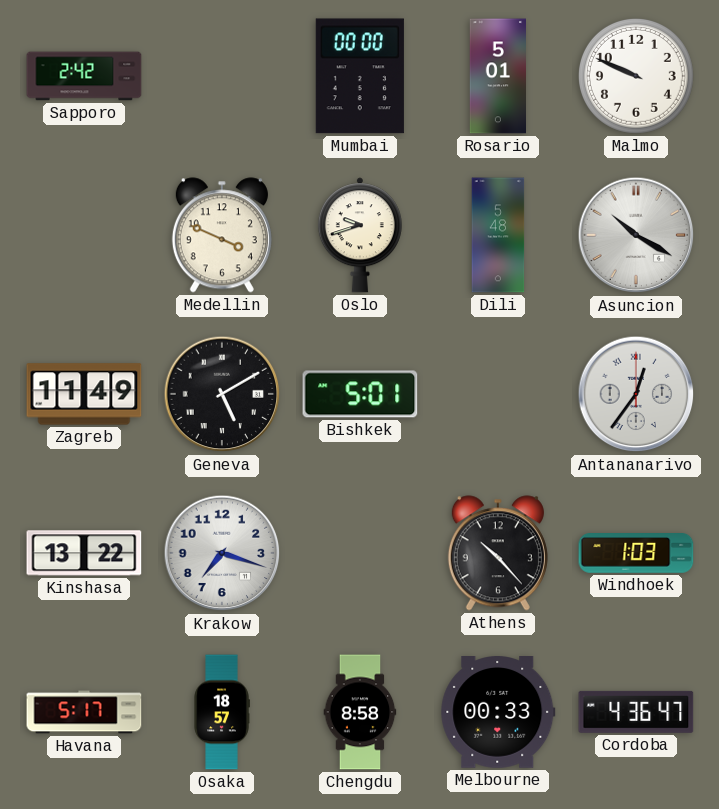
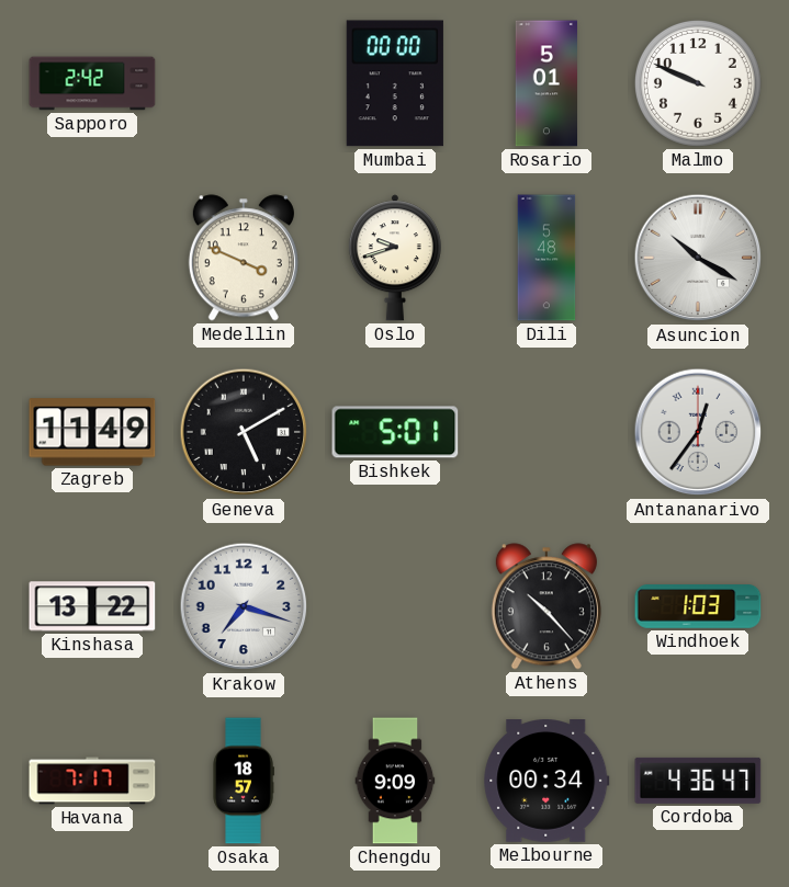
Havana: 5:17 -> 7:17 (92, 781)
Chengdu: 8:58 -> 9:09 (395, 781)
Melbourne: 00:33 -> 00:34 (546, 782)
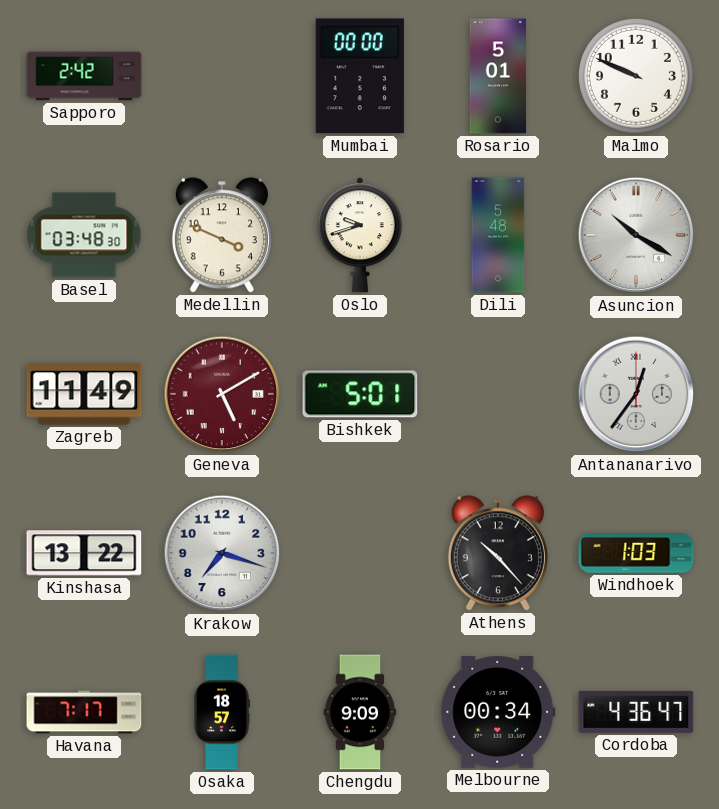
Basel: none -> 03:48 (84, 235)
Geneva dial: black -> burgundy (222, 394)
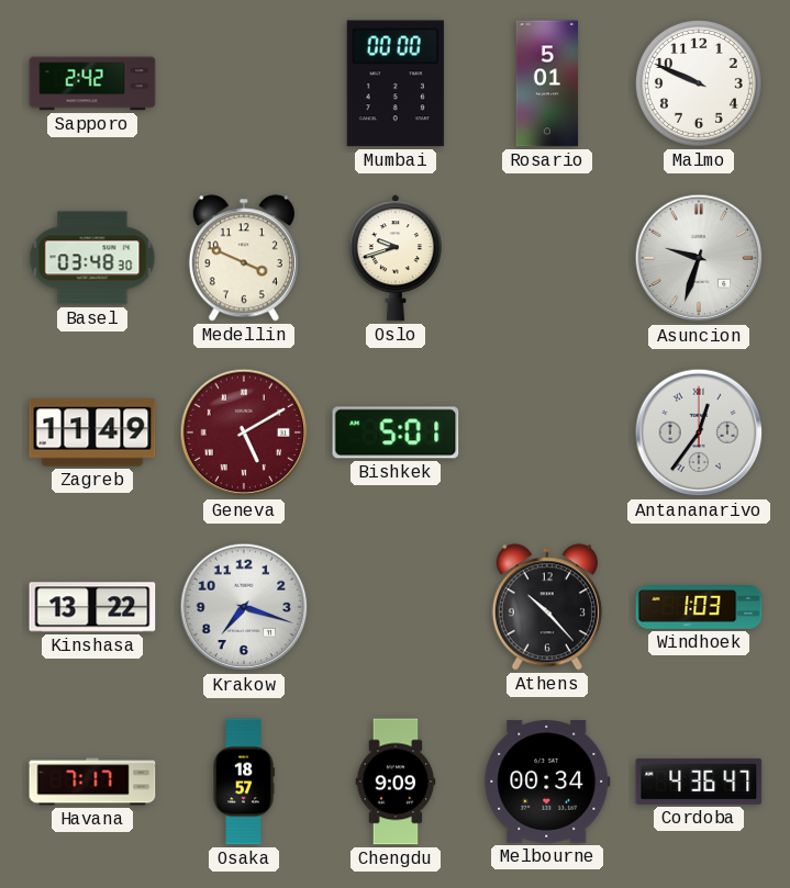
Dili: 5:48 -> none (498, 235)
Asuncion: 10:20 -> 9:33 (699, 258)
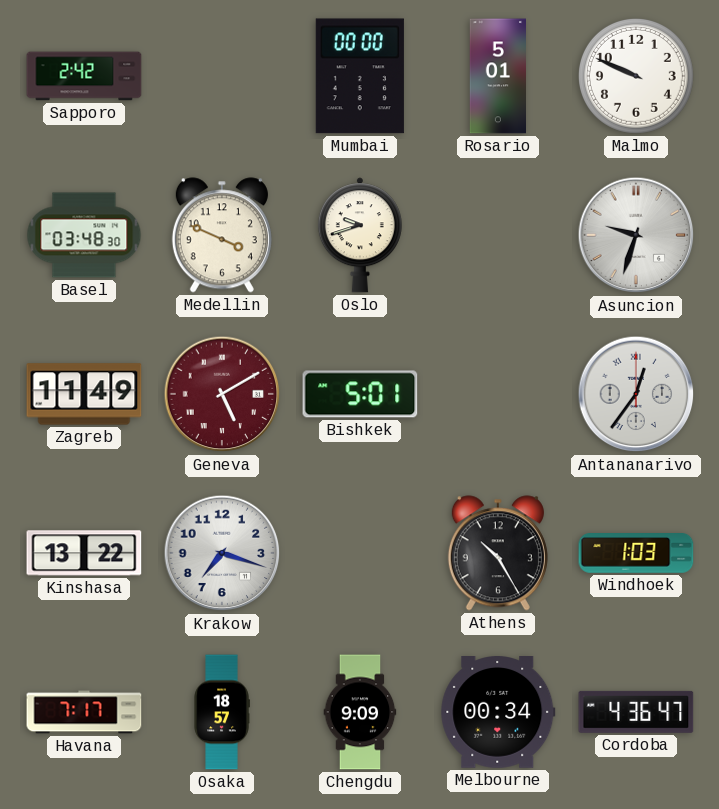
Athens: 10:23 -> 10:25 (498, 553)
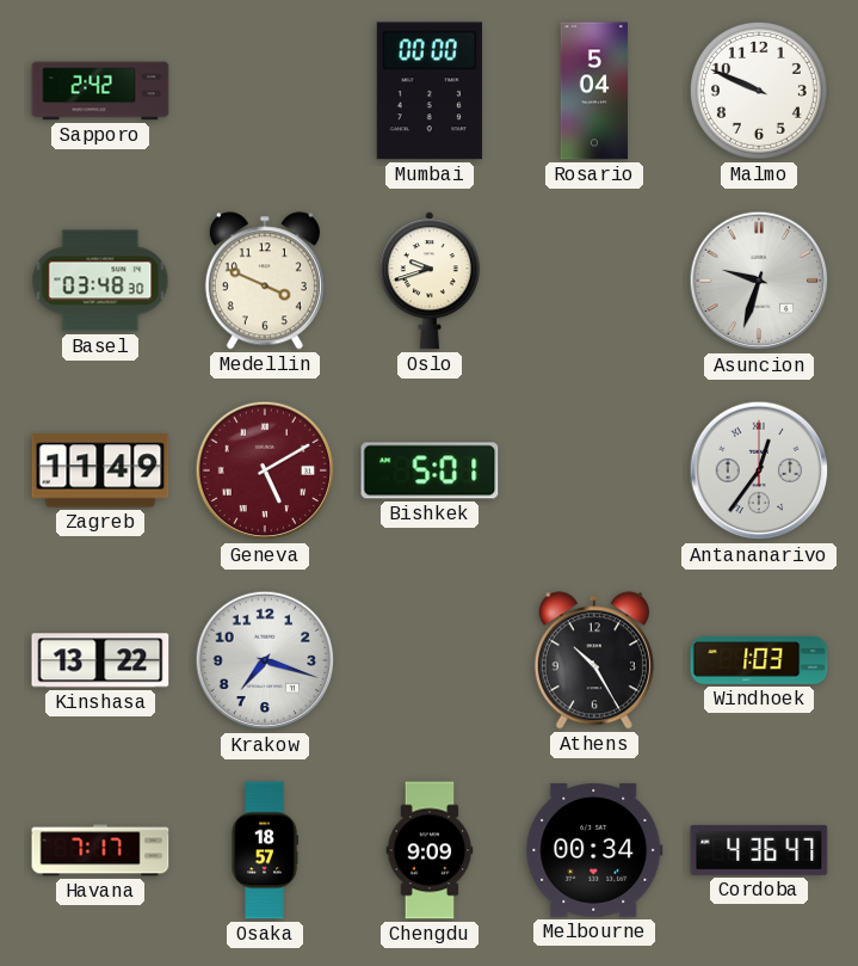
Rosario: 5:01 -> 5:04 (594, 91)
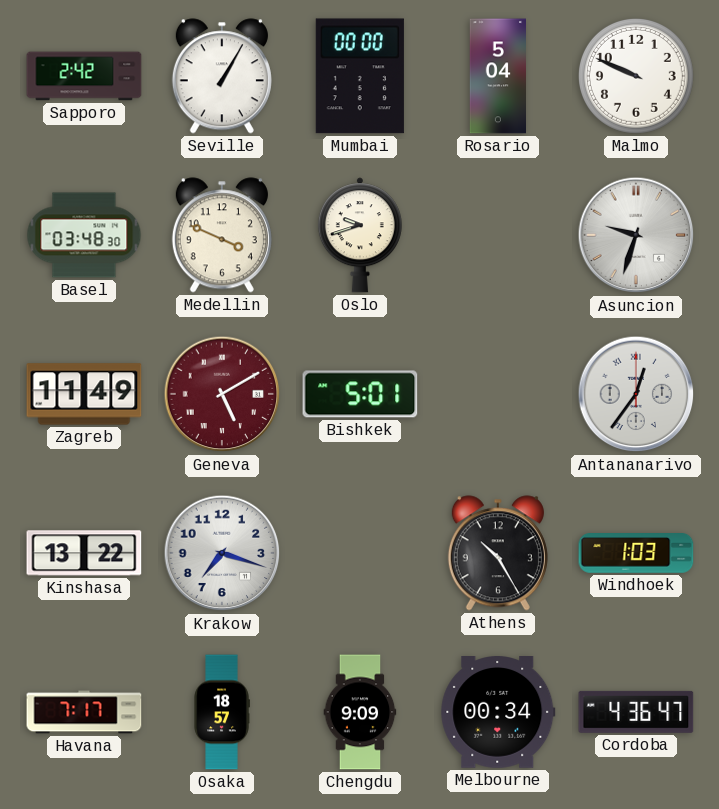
Seville: none -> 1:05 (222, 76)
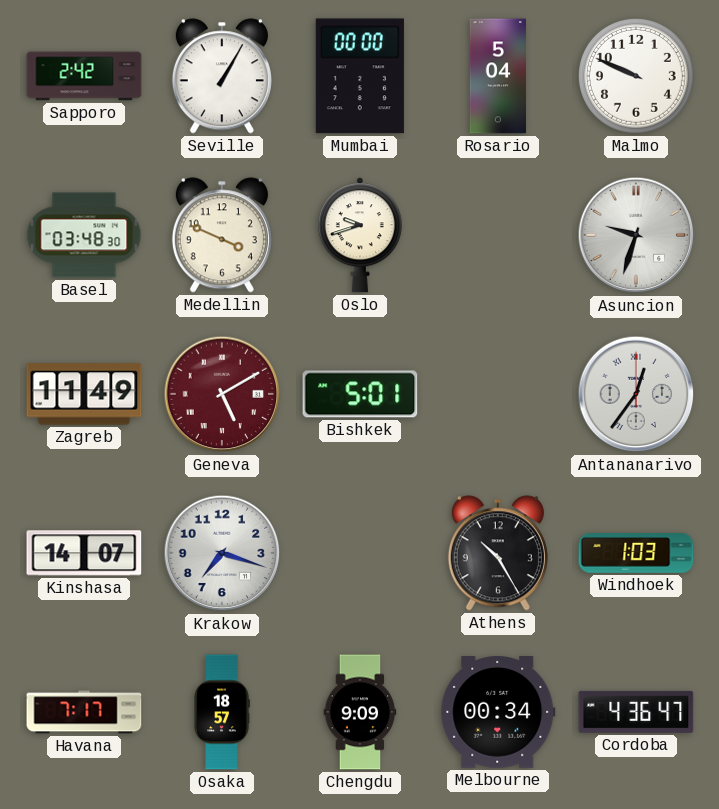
Kinshasa: 13:22 -> 14:07 (84, 553)
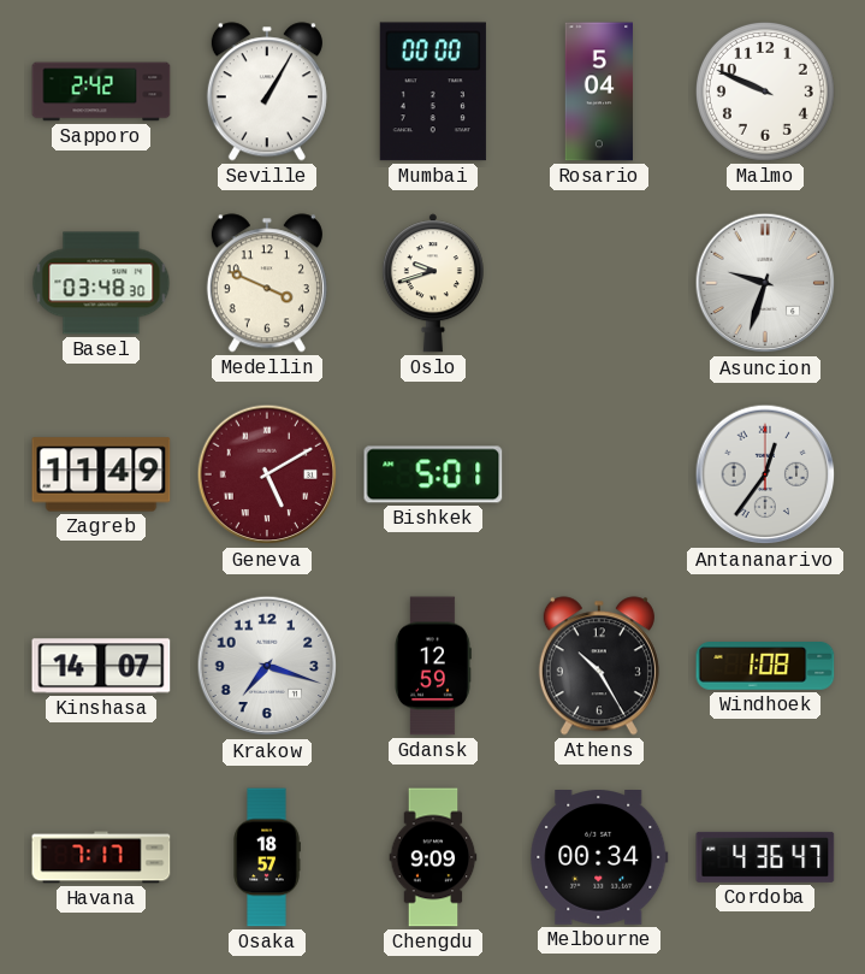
Gdansk: none -> 12:59 (433, 666)
Windhoek: 1:03 -> 1:08 (765, 667)
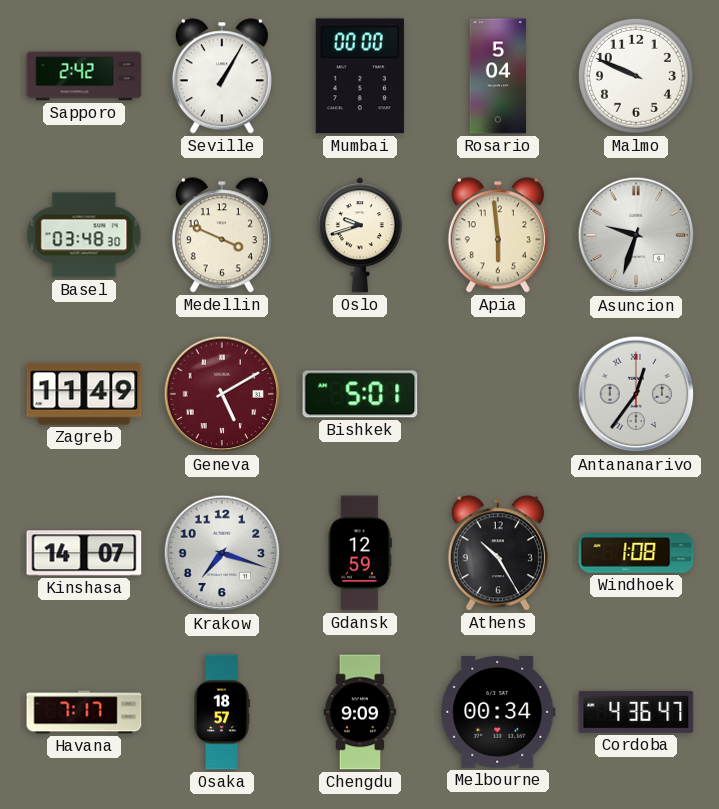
Apia: none -> 5:59 (498, 235)
